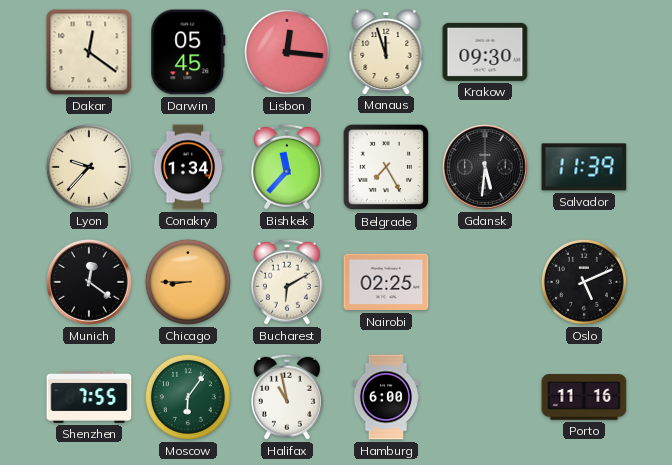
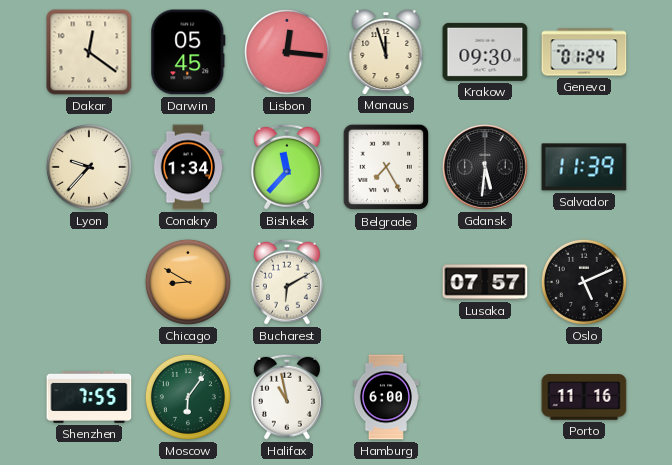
Geneva: none -> 01:24 (584, 52)
Munich: 12:21 -> none (89, 282)
Chicago: 8:45 -> 8:50 (188, 282)
Nairobi: 02:25 -> none (386, 282)
Lusaka: none -> 07:57 (485, 282)
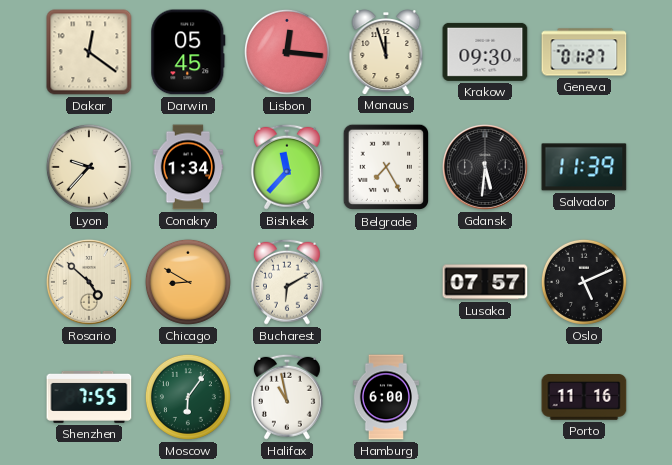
Geneva: 01:24 -> 01:27 (584, 52)
Rosario: none -> 4:52 (89, 282)
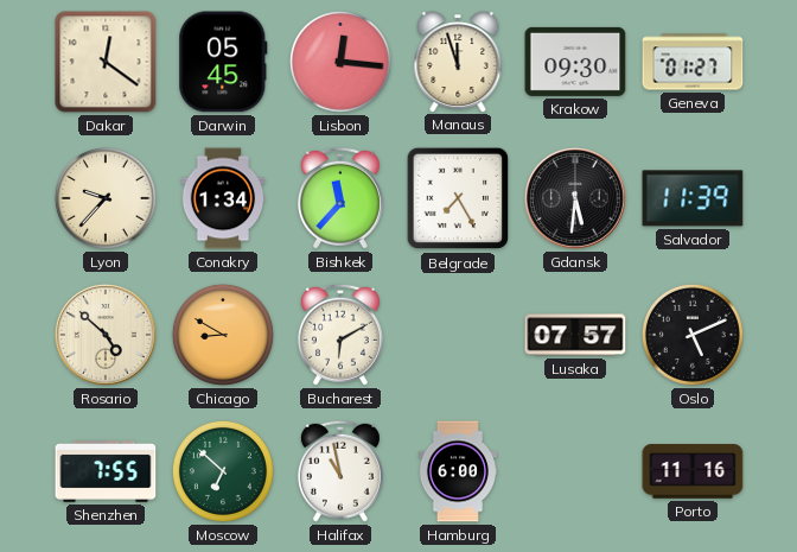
Moscow: 6:06 -> 6:52 (223, 471)
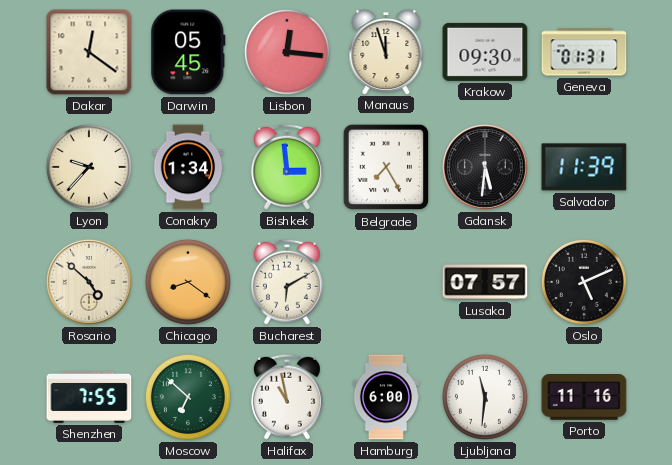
Geneva: 01:27 -> 01:31 (584, 52)
Bishkek: 11:37 -> 2:59 (287, 167)
Chicago: 8:50 -> 8:21 (188, 282)
Ljubljana: none -> 11:31 (485, 397)
